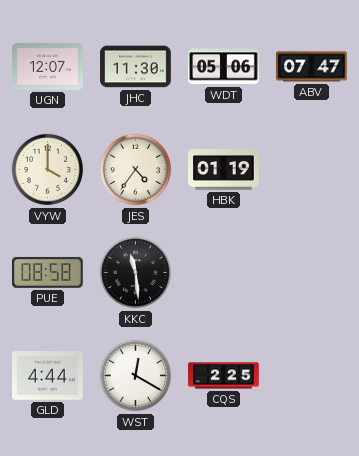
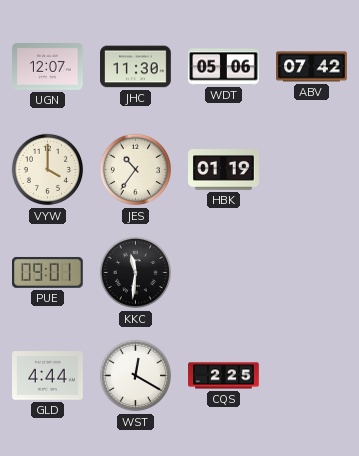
ABV: 07:47 -> 07:42 (312, 67)
JES: 4:36 -> 10:36 (136, 170)
PUE: 08:58 -> 09:01 (48, 272)
KKC: 11:29 -> 11:31 (136, 273)
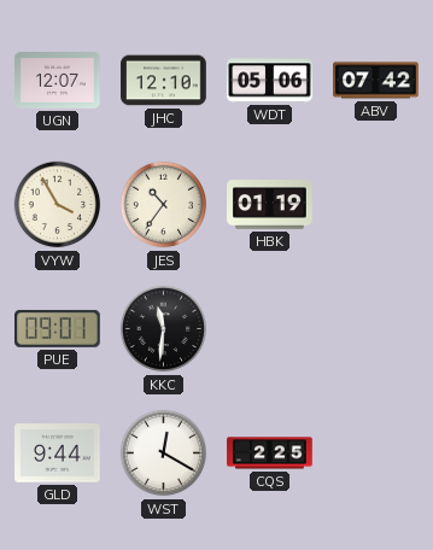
JHC: 11:30 -> 12:10 (164, 81)
VYW: 4:00 -> 3:55 (58, 205)
GLD: 4:44 -> 9:44 (58, 454)
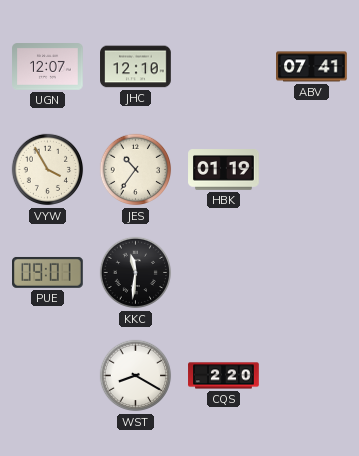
WDT: 05:06 -> none (270, 81)
ABV: 07:42 -> 07:41 (312, 67)
GLD: 9:44 -> none (58, 454)
WST: 12:20 -> 8:20 (136, 376)
CQS: 2:25 -> 2:20 (224, 376)
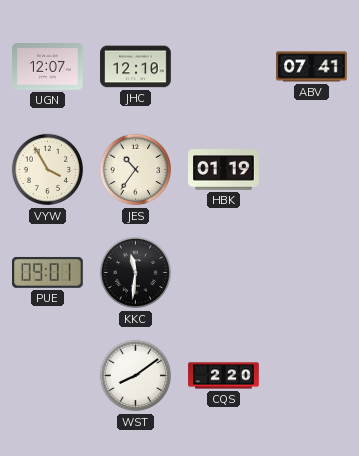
WST: 8:20 -> 8:09 (136, 376)
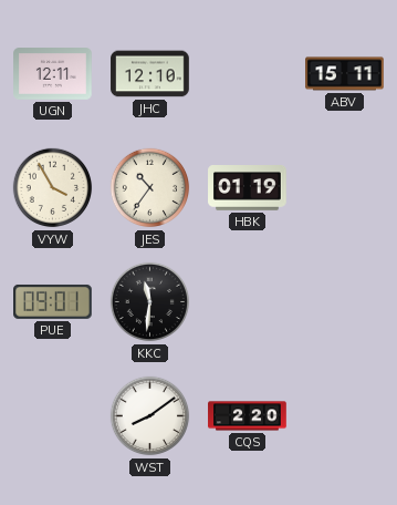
UGN: 12:07 -> 12:11 (53, 74)
ABV: 07:41 -> 15:11 (345, 74)
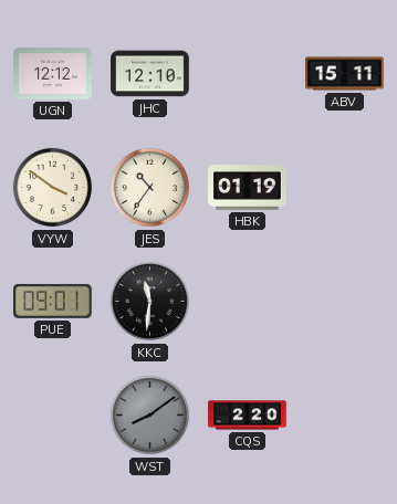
UGN: 12:11 -> 12:12 (53, 74)
VYW: 3:55 -> 3:51 (53, 188)
WST dial: white -> grey (150, 416)
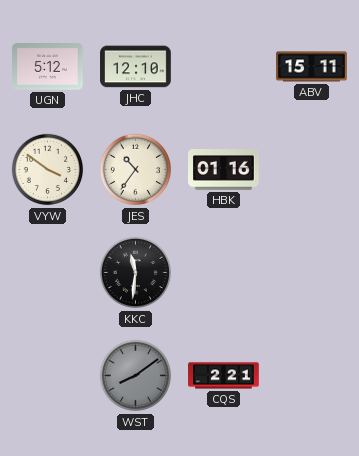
UGN: 12:12 -> 5:12 (48, 67)
HBK: 01:19 -> 01:16 (224, 170)
PUE: 09:01 -> none (53, 301)
CQS: 2:20 -> 2:21 (224, 376)
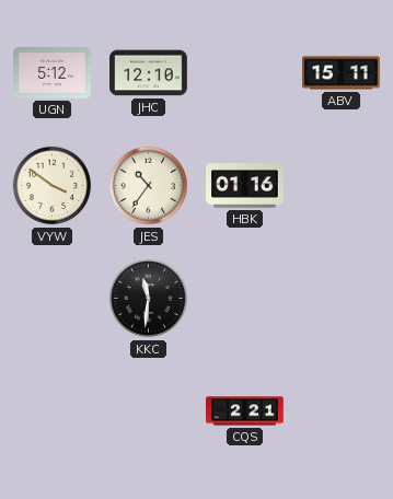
WST: 8:09 -> none (136, 376)
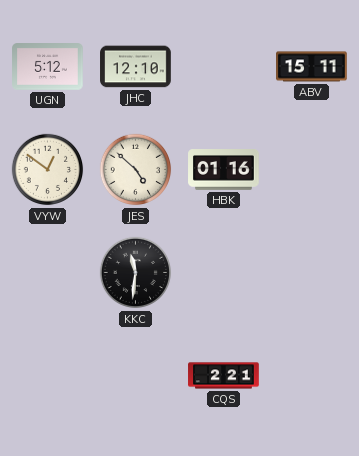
VYW: 3:51 -> 12:51 (48, 170)
JES: 10:36 -> 4:52 (136, 170)
